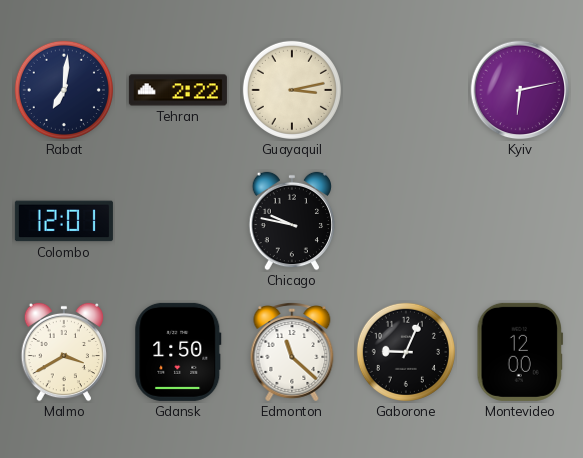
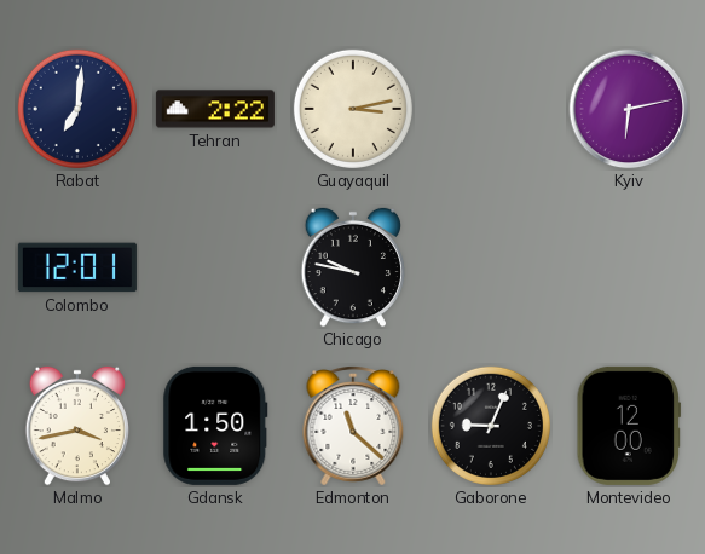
Malmo: 3:40 -> 3:43 (76, 426)
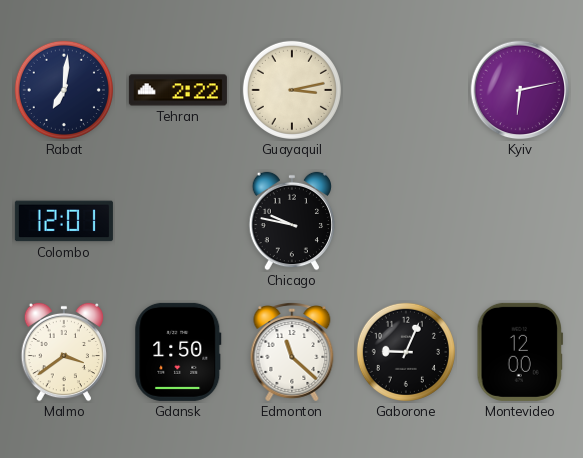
Malmo: 3:43 -> 3:39 (63, 352)
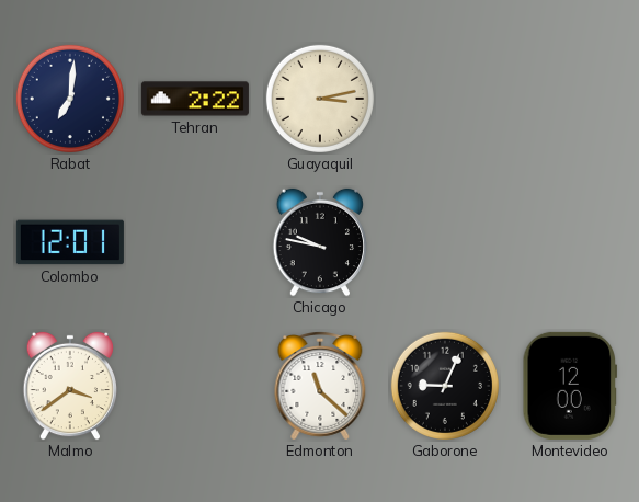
Kyiv: 6:13 -> none (520, 90)
Gdansk: 1:50 -> none (178, 352)
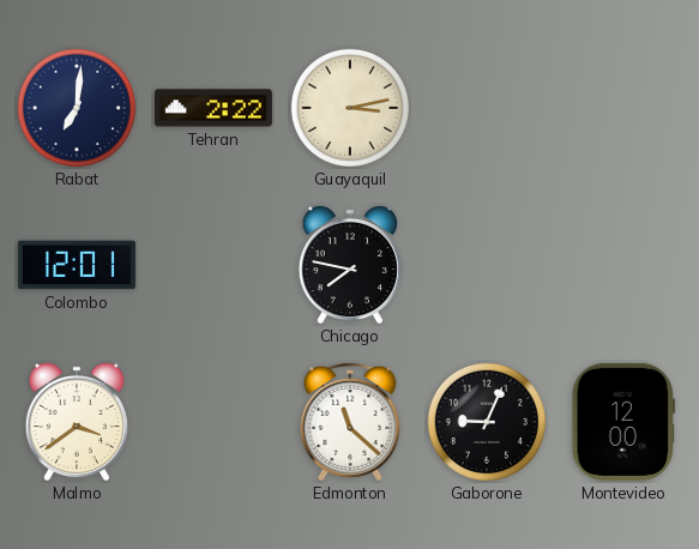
Chicago: 9:47 -> 7:47 (349, 265)
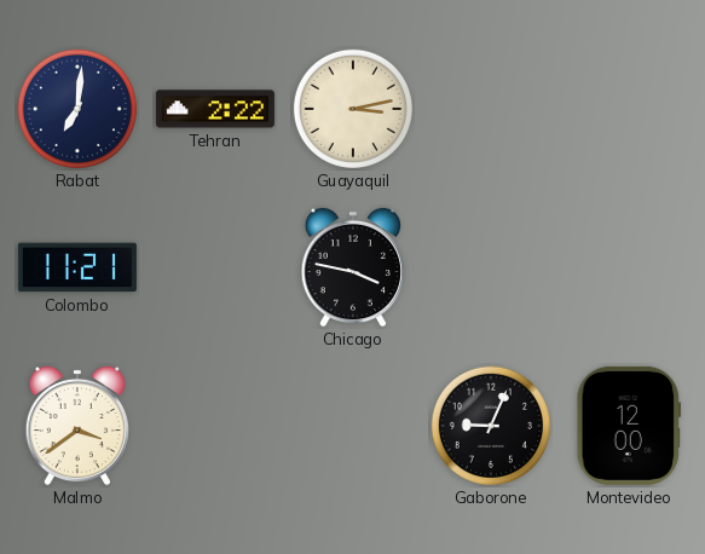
Colombo: 12:01 -> 11:21 (77, 267)
Chicago: 7:47 -> 3:47 (352, 267)
Edmonton: 11:22 -> none (350, 423)
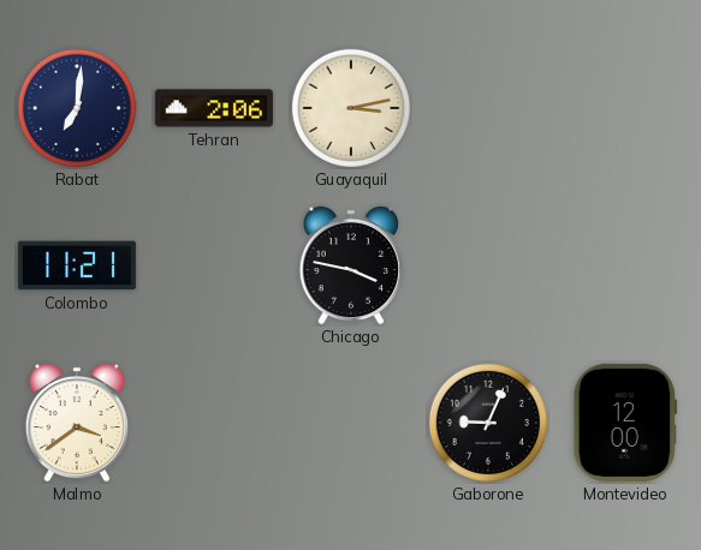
Tehran: 2:22 -> 2:06 (214, 108)
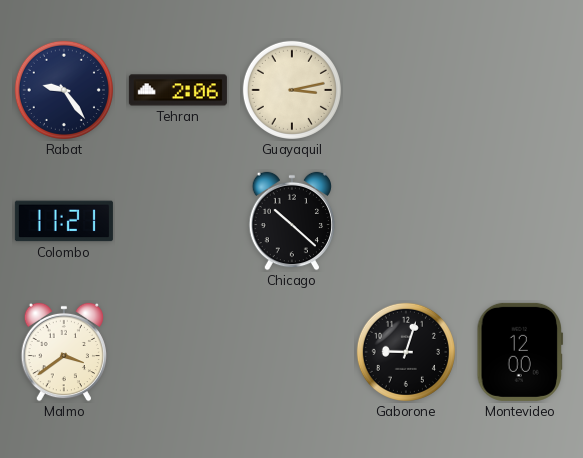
Rabat: 7:01 -> 9:24 (64, 90)
Chicago: 3:47 -> 10:22 (291, 221)
Gaborone: 9:04 -> 9:03 (406, 352)
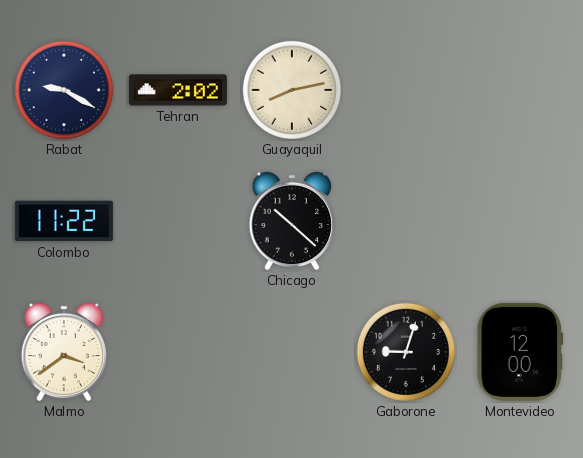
Rabat: 9:24 -> 9:20 (64, 90)
Tehran: 2:06 -> 2:02 (178, 90)
Guayaquil: 3:13 -> 8:13 (292, 90)
Colombo: 11:21 -> 11:22 (64, 221)
